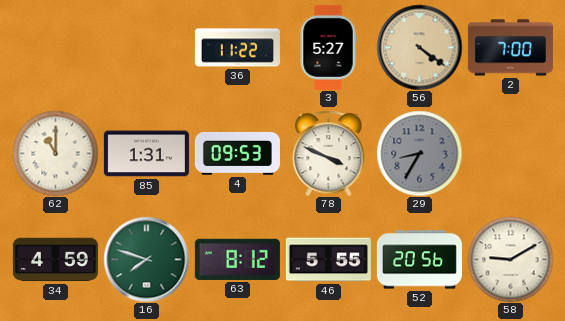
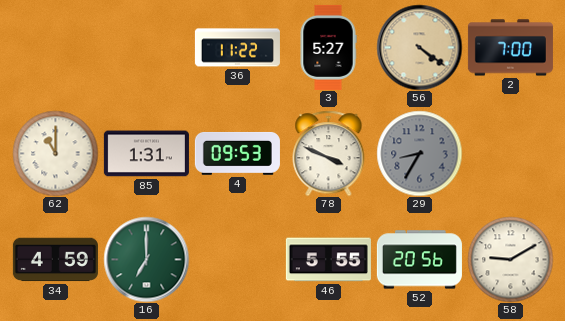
16: 7:48 -> 7:00 (146, 259)
63: 8:12 -> none (237, 259)
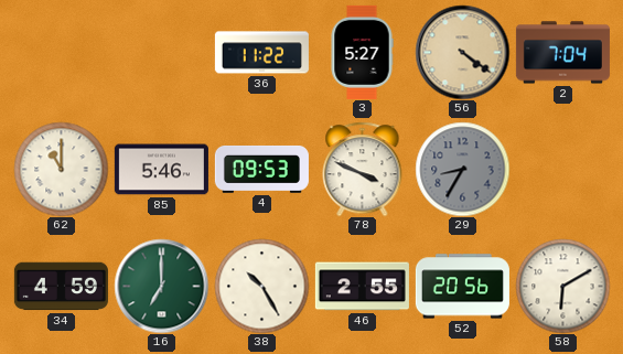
2: 7:00 -> 7:04 (562, 53)
85: 1:31 -> 5:46 (161, 170)
38: none -> 10:25 (261, 286)
46: 5:55 -> 2:55 (362, 287)
58: 9:10 -> 6:10 (562, 286)
